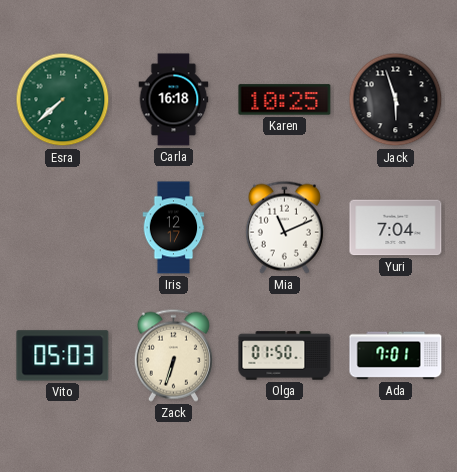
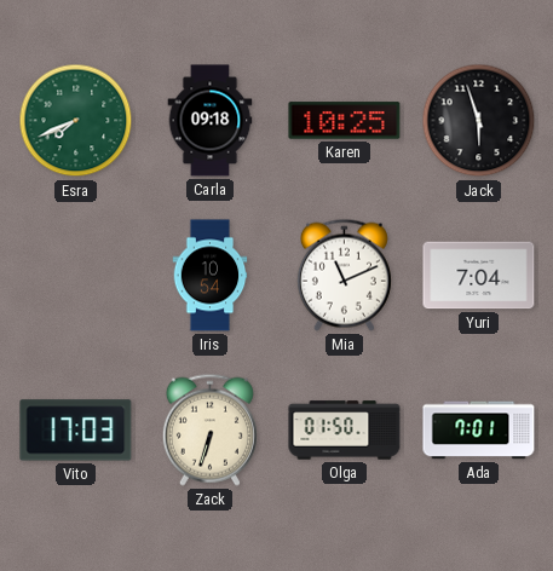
Esra: 7:38 -> 7:41 (76, 121)
Carla: 16:18 -> 09:18 (211, 121)
Iris: 12:17 -> 10:54 (211, 276)
Vito: 05:03 -> 17:03 (76, 431)
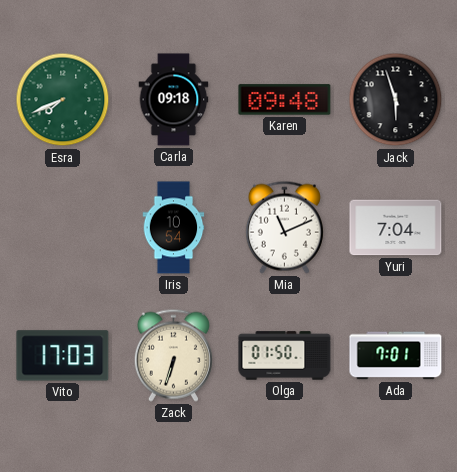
Karen: 10:25 -> 09:48 (285, 100)
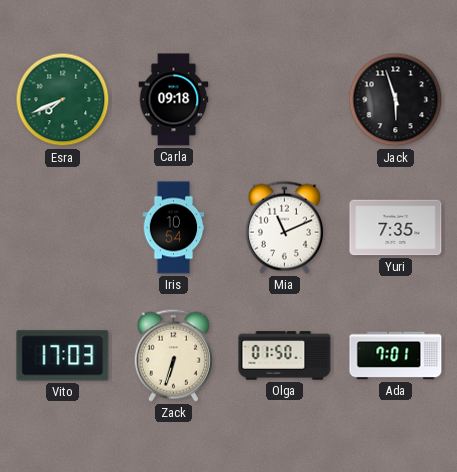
Karen: 09:48 -> none (285, 100)
Yuri: 7:04 -> 7:35 (396, 228)
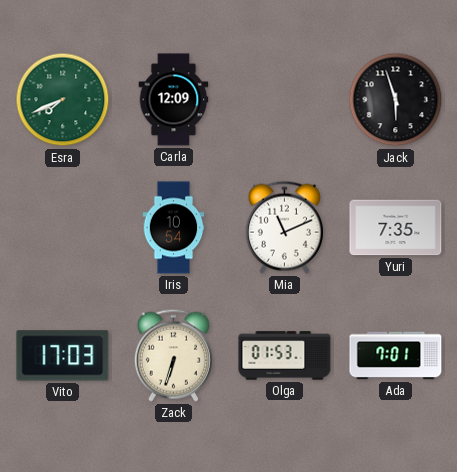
Carla: 09:18 -> 12:09 (174, 100)
Olga: 01:50 -> 01:53 (285, 356)
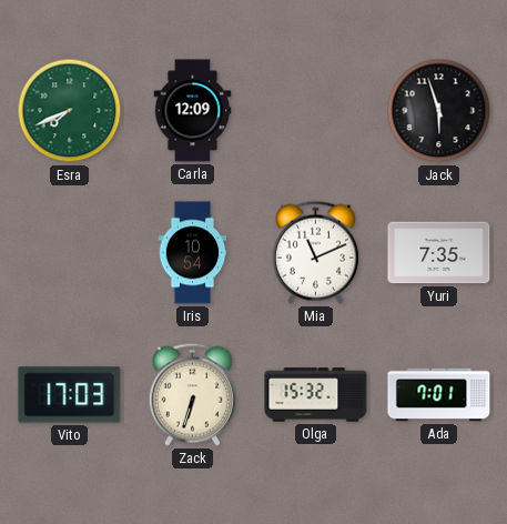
Olga: 01:53 -> 15:32 (316, 395)
